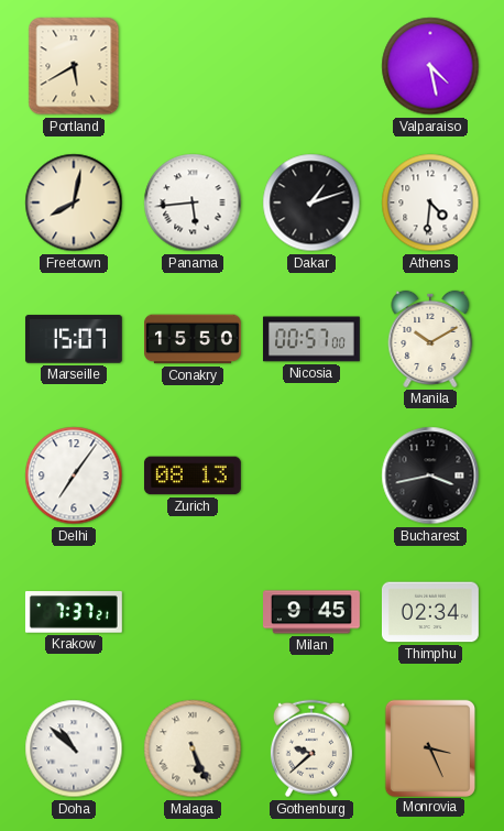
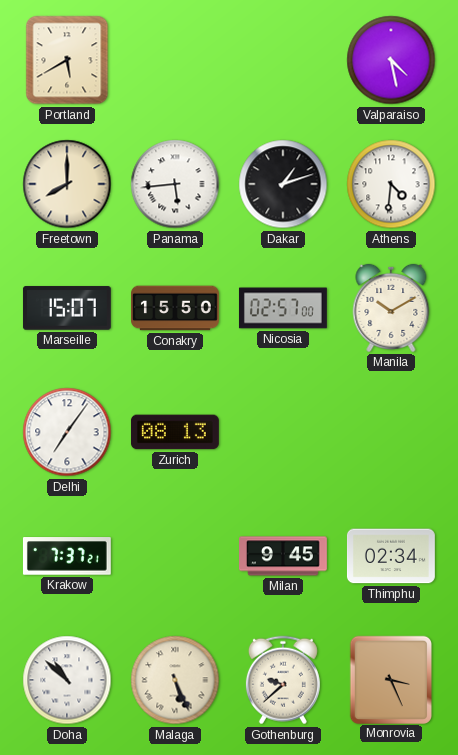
Freetown: 8:02 -> 8:00 (67, 184)
Nicosia: 00:57 -> 02:57 (283, 308)
Bucharest: 3:43 -> none (430, 475)
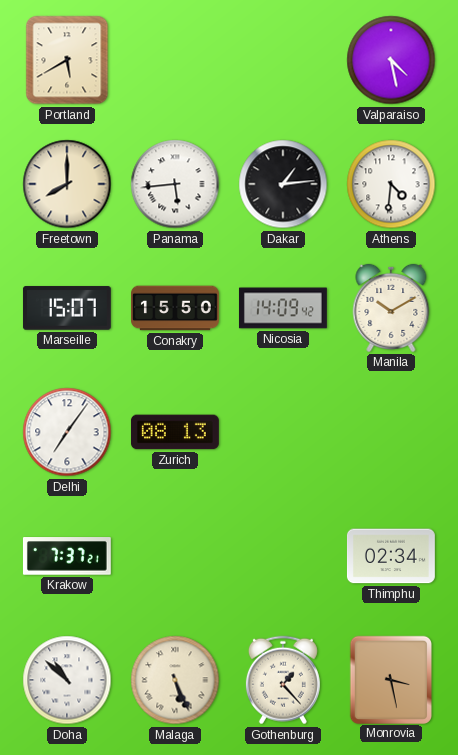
Dakar: 1:12 -> 1:14 (283, 184)
Nicosia: 02:57 -> 14:09 (283, 308)
Milan: 9:45 -> none (284, 556)
Gothenburg: 9:38 -> 1:23 (283, 680)
Monrovia: 3:26 -> 3:28 (390, 679)
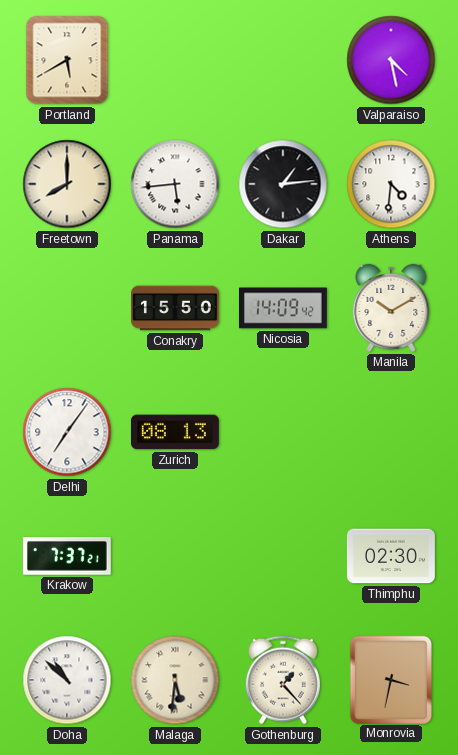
Marseille: 15:07 -> none (67, 308)
Thimphu: 02:34 -> 02:30 (391, 556)
Malaga: 5:26 -> 5:31 (175, 680)
Monrovia: 3:28 -> 3:32 (390, 679)
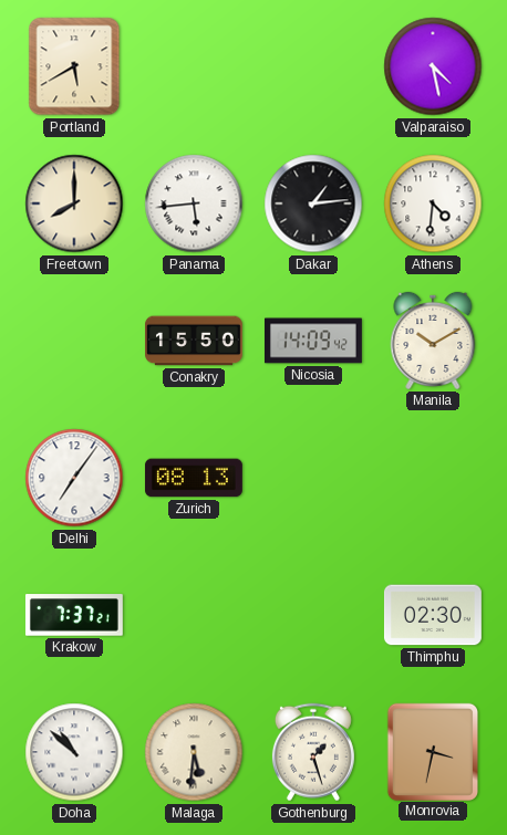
Gothenburg: 1:23 -> 1:27 (313, 752)
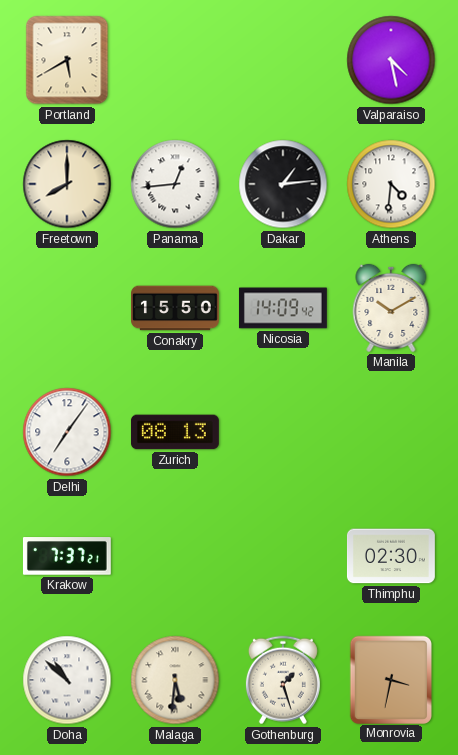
Panama: 5:44 -> 12:44 (175, 184)
